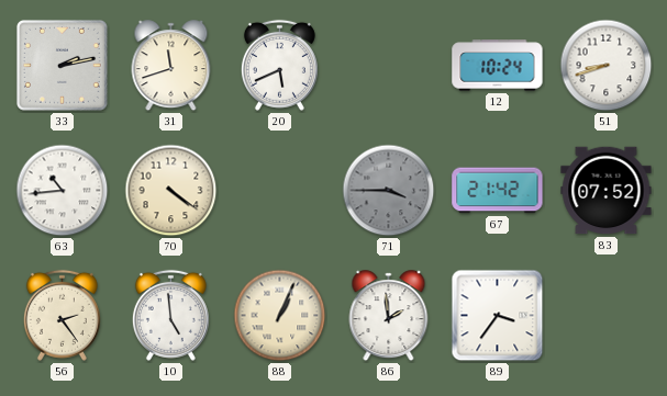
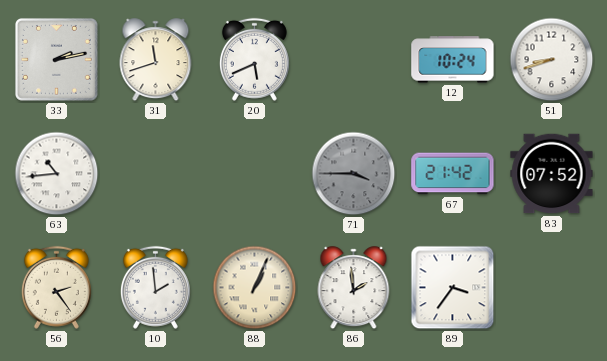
70: 4:21 -> none (171, 191)
10: 4:59 -> 1:59 (155, 287)
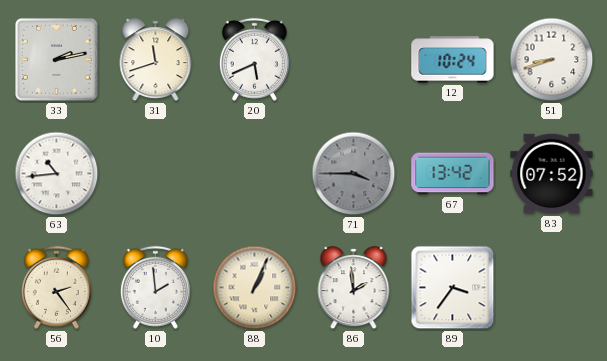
67: 21:42 -> 13:42 (453, 174)
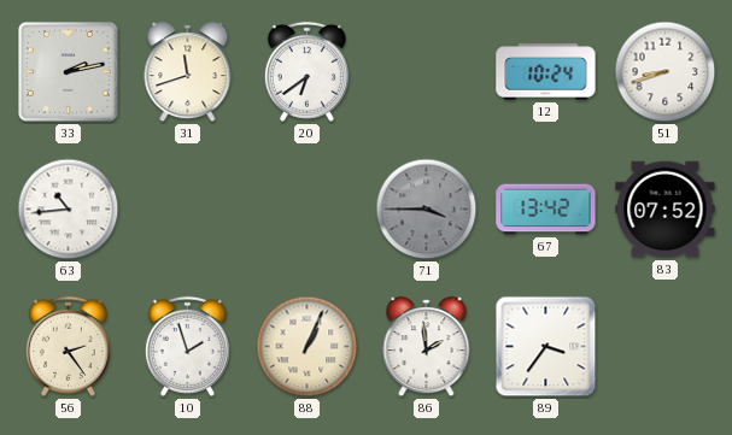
20: 5:41 -> 6:39 (306, 71)
10: 1:59 -> 1:57 (187, 346)
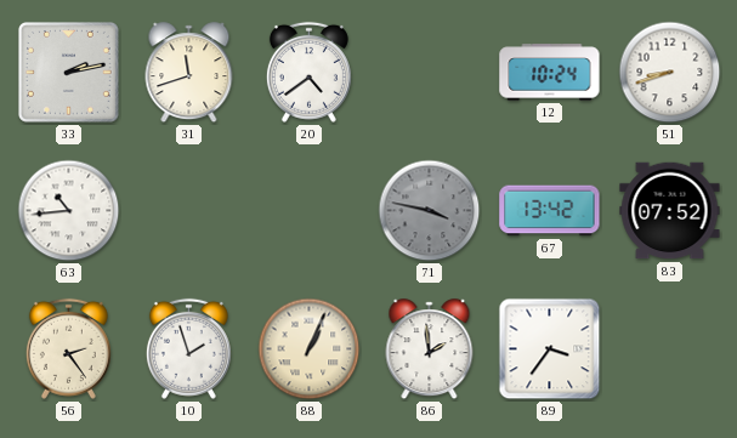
20: 6:39 -> 4:39 (308, 72)
71: 3:45 -> 3:47 (430, 211)
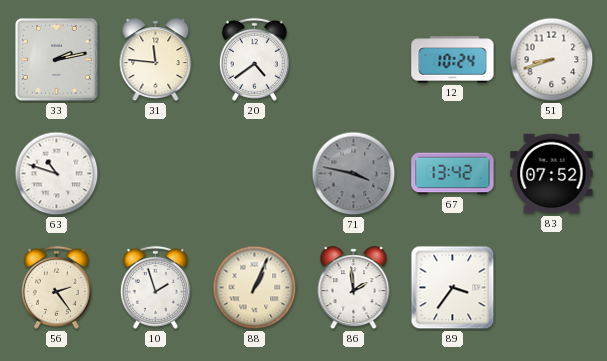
31: 11:42 -> 11:46 (156, 60)
63: 10:44 -> 10:48 (57, 174)
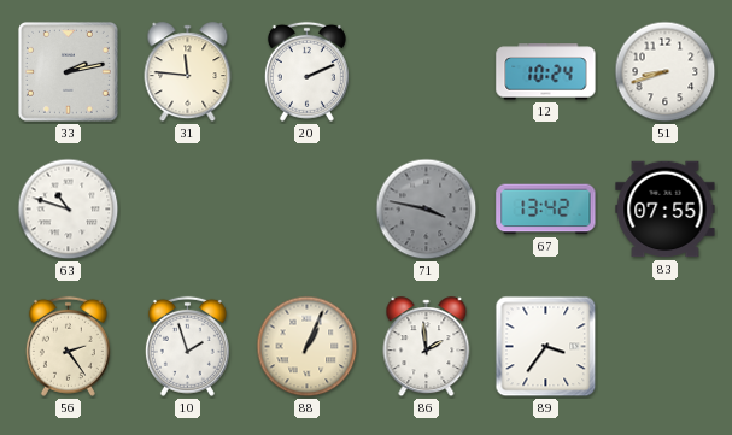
20: 4:39 -> 2:11 (306, 71)
83: 07:52 -> 07:55 (666, 210)
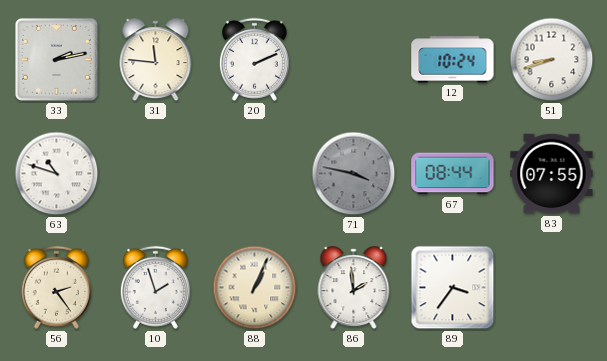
67: 13:42 -> 08:44 (453, 174)
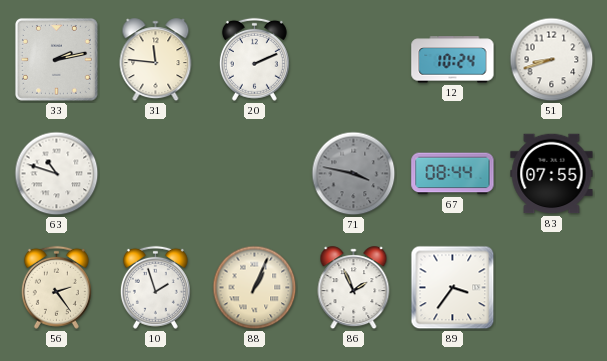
86: 1:59 -> 1:56 (354, 288)
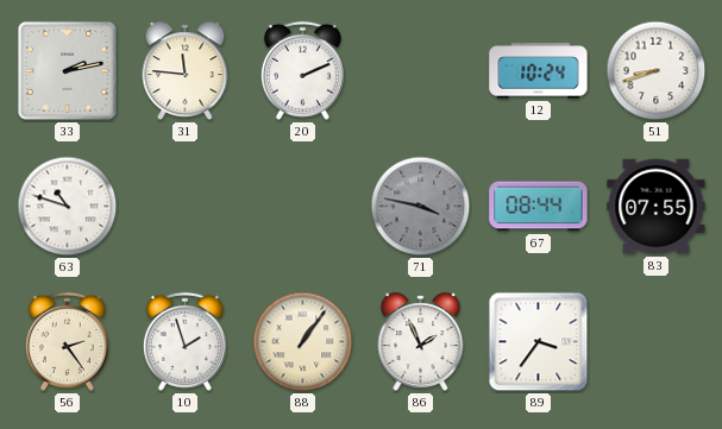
88: 1:04 -> 1:06 (303, 342)
